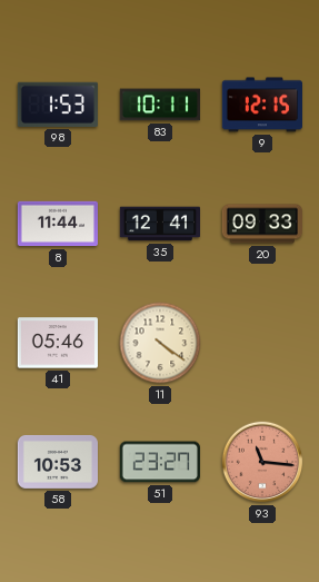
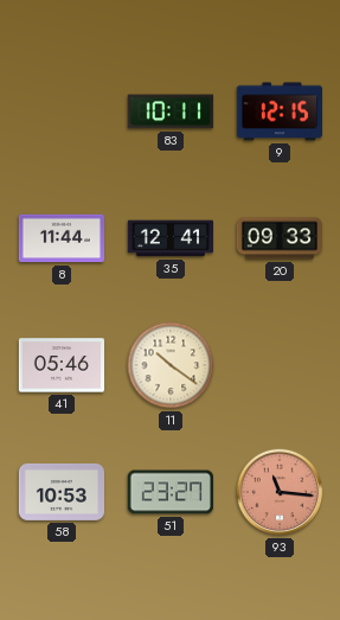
98: 1:53 -> none (58, 105)
11: 4:21 -> 10:21 (171, 365)
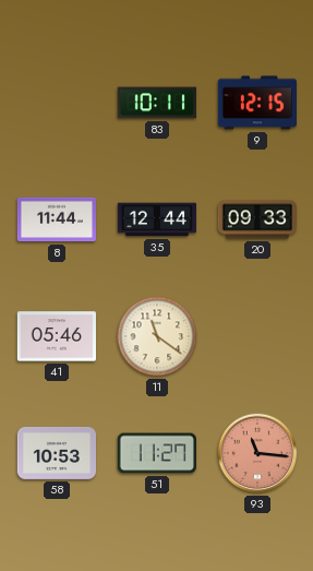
35: 12:41 -> 12:44 (156, 219)
11: 10:21 -> 11:21 (157, 336)
51: 23:27 -> 11:27 (157, 453)
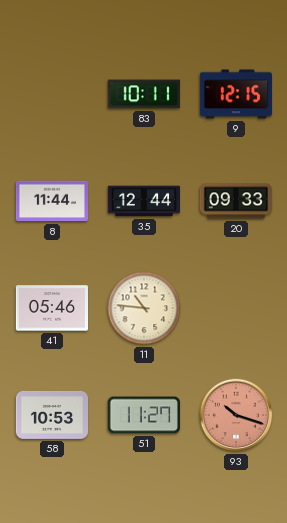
11: 11:21 -> 10:46 (144, 308)
93: 11:16 -> 10:18 (236, 415)
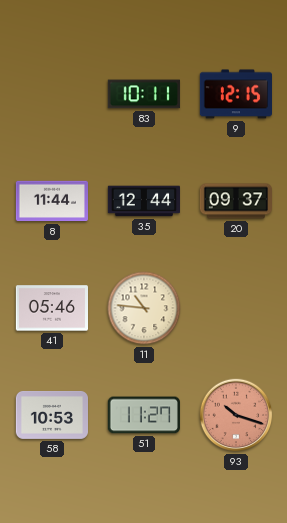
20: 09:33 -> 09:37 (235, 201)
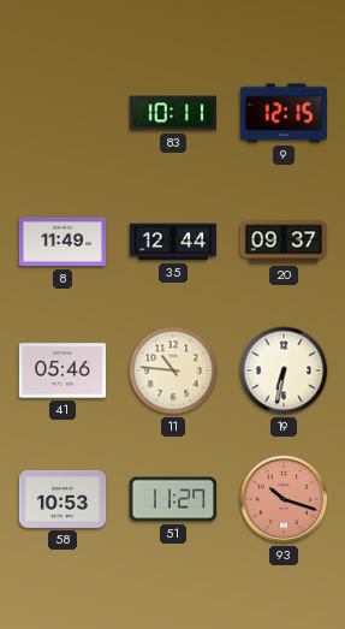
8: 11:44 -> 11:49 (61, 242)
19: none -> 6:32 (284, 370)
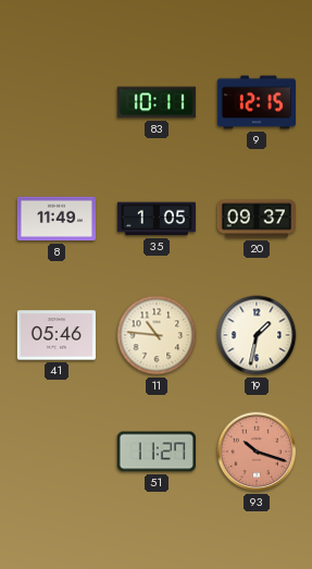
35: 12:44 -> 1:05 (155, 219)
19: 6:32 -> 1:32 (257, 335)
58: 10:53 -> none (61, 499)
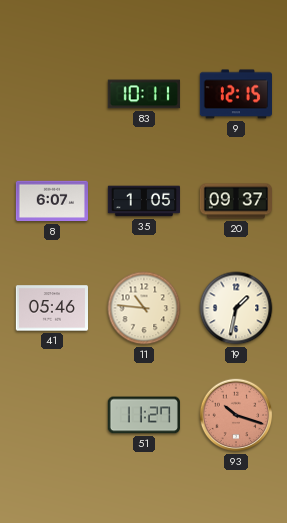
8: 11:49 -> 6:07 (51, 201)
